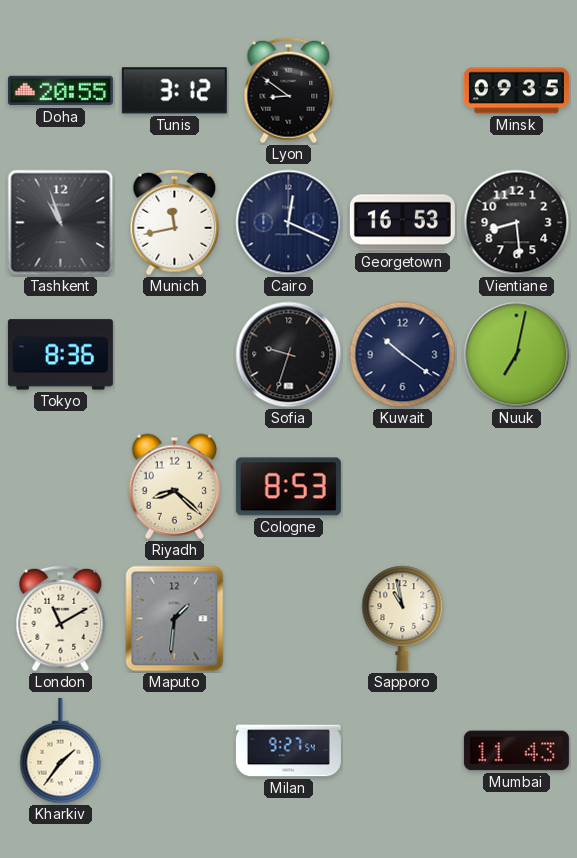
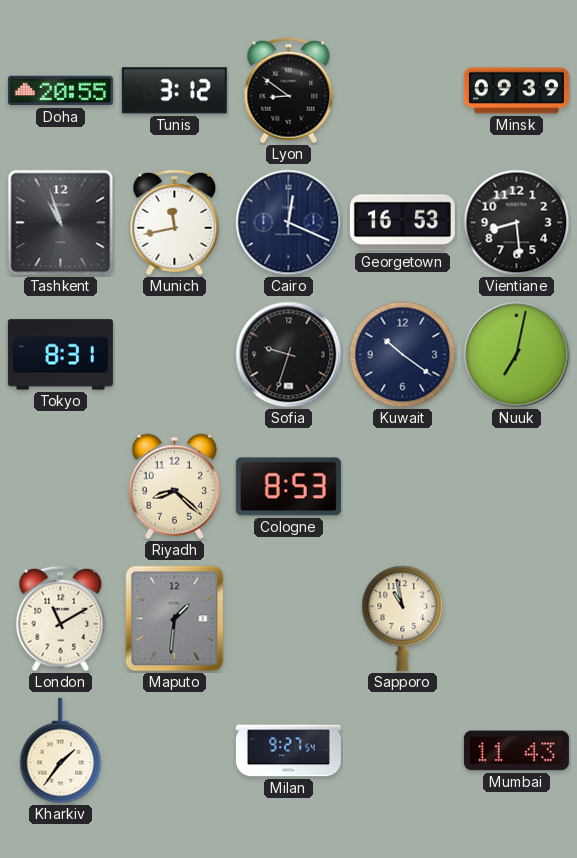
Minsk: 09:35 -> 09:39 (516, 91)
Tokyo: 8:36 -> 8:31 (60, 355)
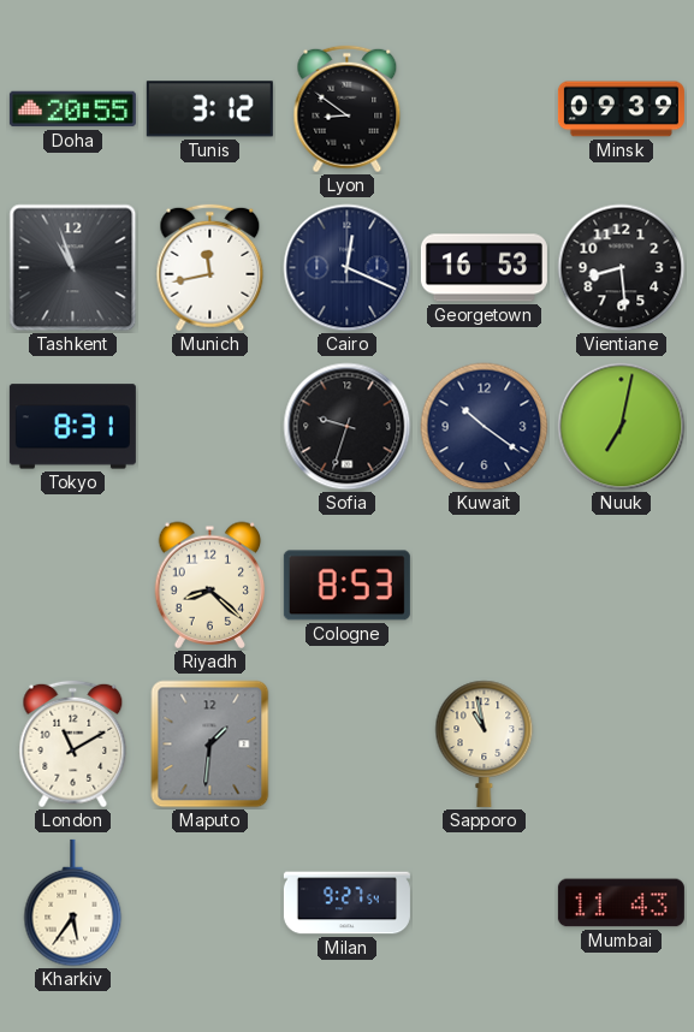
Kharkiv: 1:36 -> 5:36 (73, 903)
